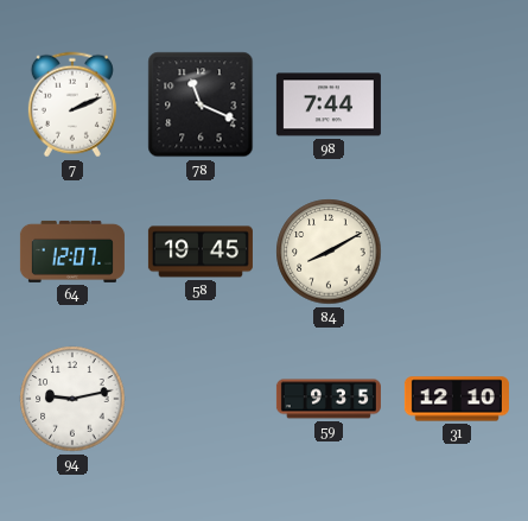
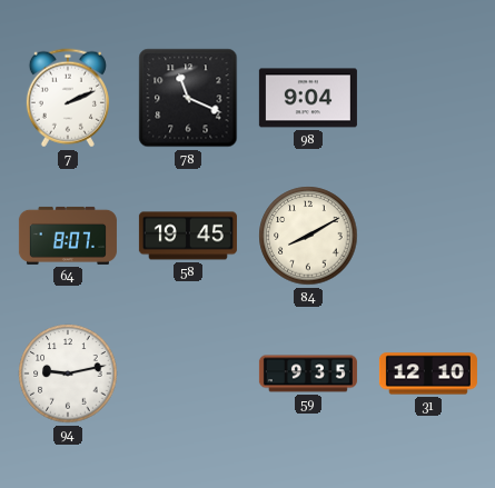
98: 7:44 -> 9:04 (308, 98)
64: 12:07 -> 8:07 (68, 236)
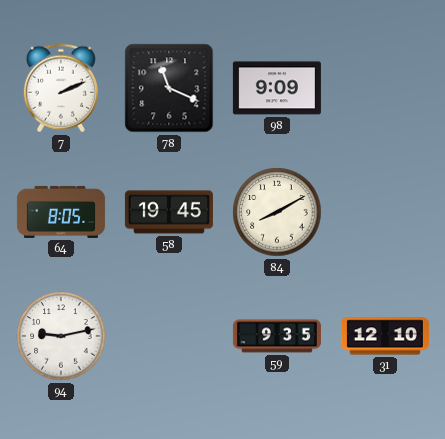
98: 9:04 -> 9:09 (277, 88)
64: 8:07 -> 8:05 (61, 212)
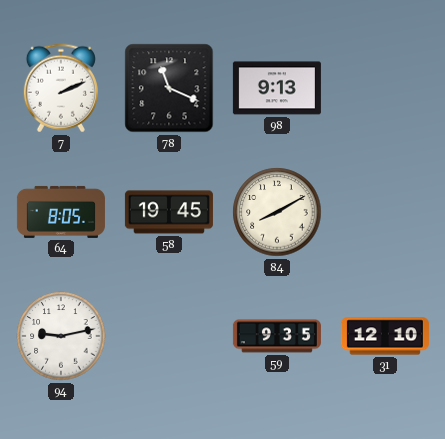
98: 9:09 -> 9:13 (277, 88)
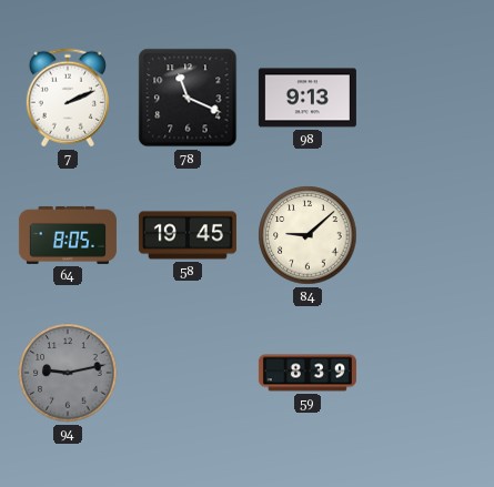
84: 8:10 -> 9:08 (308, 235)
94 dial: white -> grey (68, 373)
59: 9:35 -> 8:39 (308, 373)
31: 12:10 -> none (385, 336)
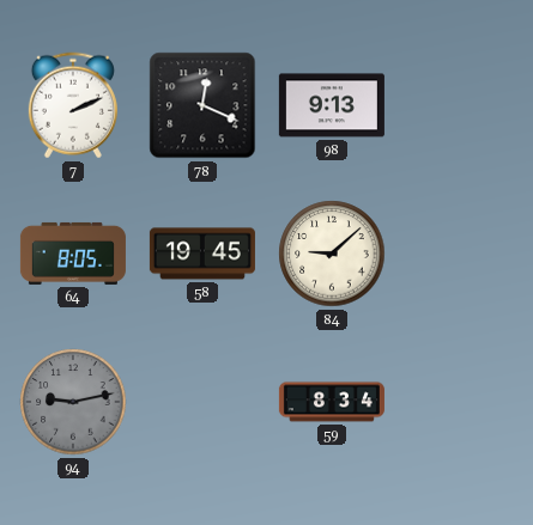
78: 11:19 -> 12:19 (202, 105)
59: 8:39 -> 8:34 (332, 402)
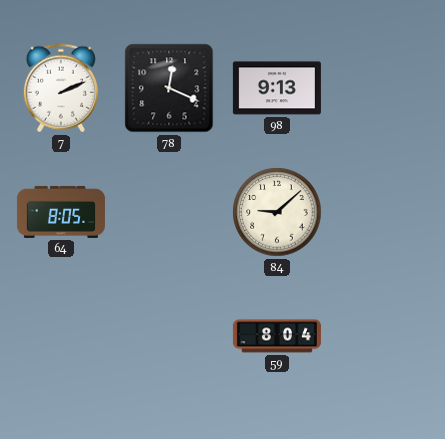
58: 19:45 -> none (202, 254)
94: 9:13 -> none (73, 402)
59: 8:34 -> 8:04 (277, 336)
